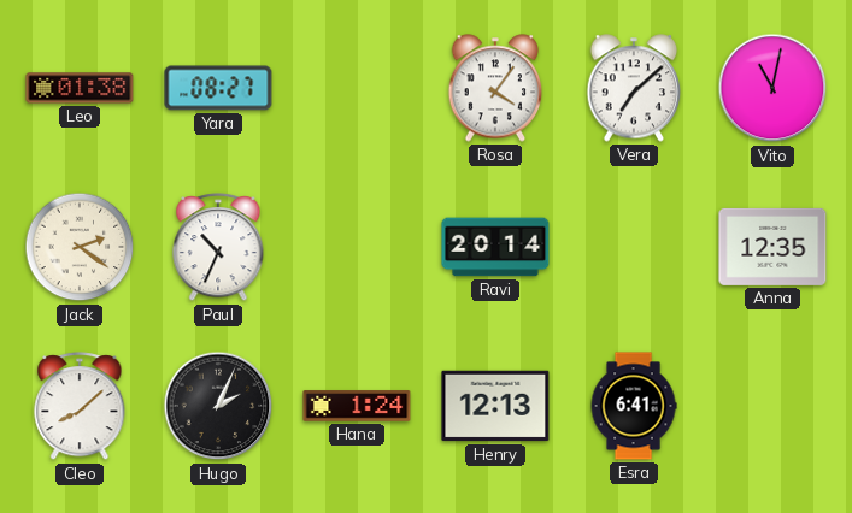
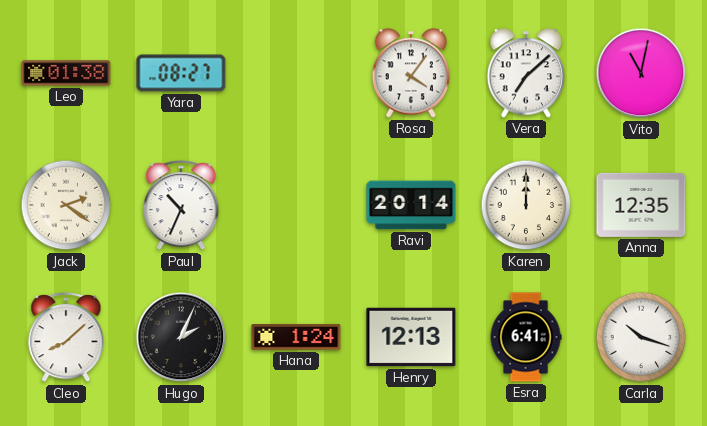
Karen: none -> 12:00 (526, 205)
Carla: none -> 10:18 (641, 337)
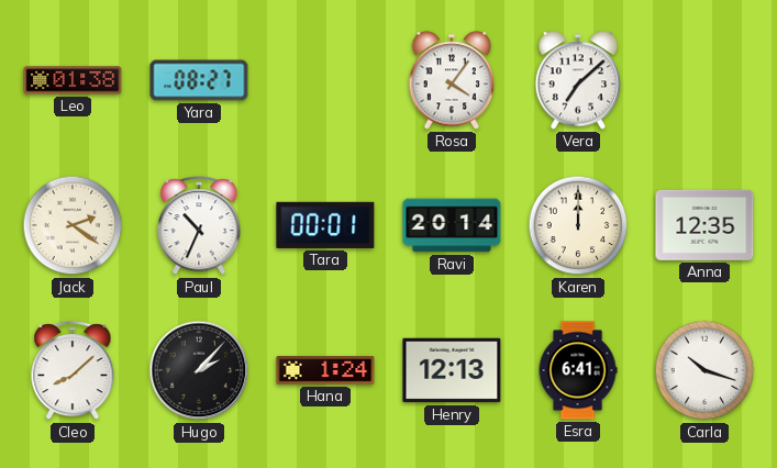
Vito: 11:02 -> none (641, 73)
Tara: none -> 00:01 (325, 225)
Hugo: 2:04 -> 2:07 (199, 370)
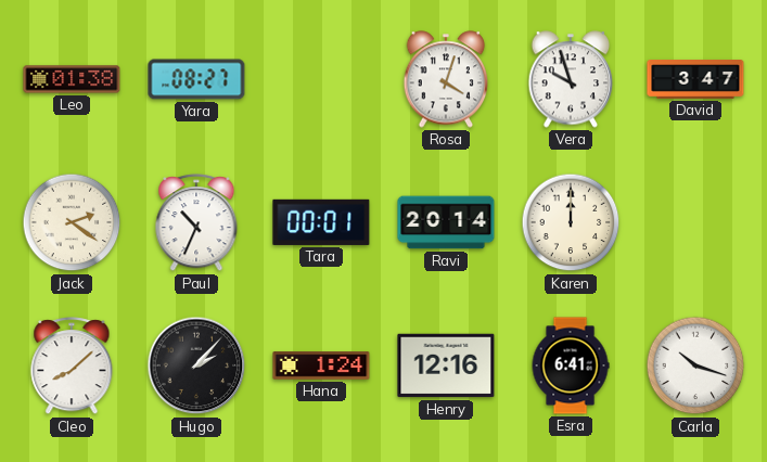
Rosa: 4:06 -> 4:03 (446, 79)
Vera: 7:08 -> 9:57 (571, 79)
David: none -> 3:47 (695, 79)
Anna: 12:35 -> none (704, 225)
Henry: 12:13 -> 12:16 (446, 365)
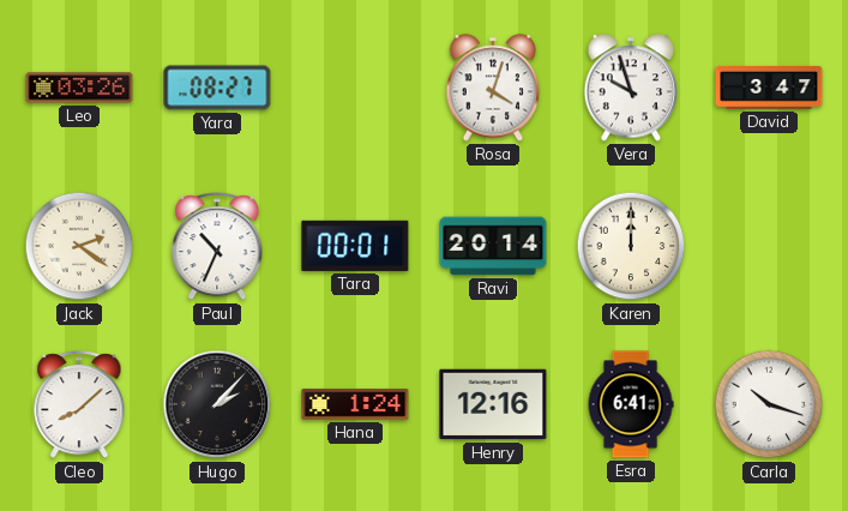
Leo: 01:38 -> 03:26 (79, 88)
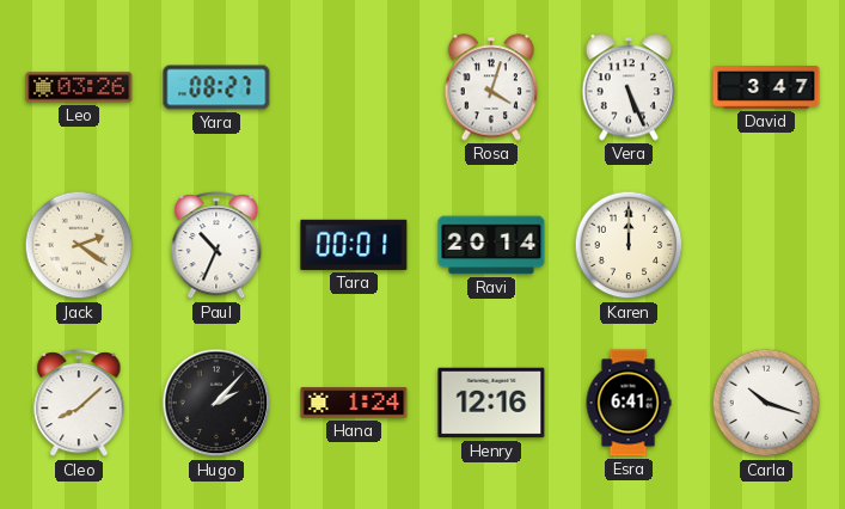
Vera: 9:57 -> 5:26 (629, 87)
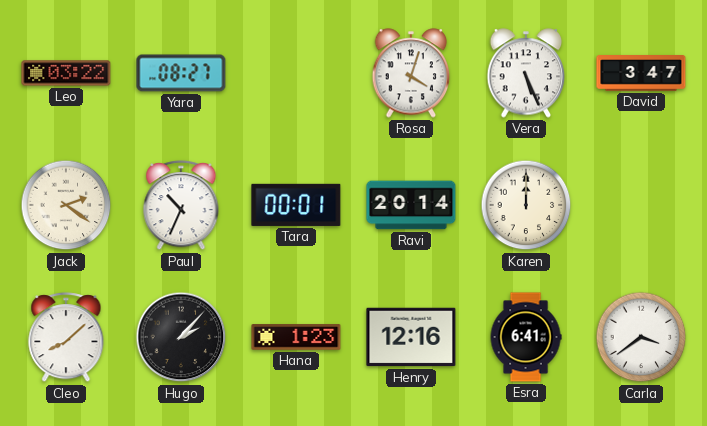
Leo: 03:26 -> 03:22 (66, 73)
Hana: 1:24 -> 1:23 (296, 337)
Carla: 10:18 -> 3:39 (641, 337)
